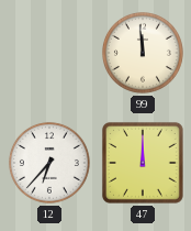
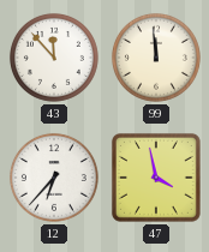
43: none -> 11:53 (54, 58)
47: 12:00 -> 3:58 (156, 178)
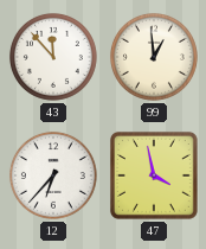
99: 11:59 -> 12:59 (154, 57)
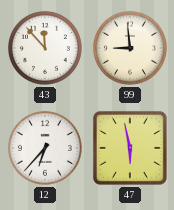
99: 12:59 -> 8:59 (130, 48)
47: 3:58 -> 5:58 (130, 148)
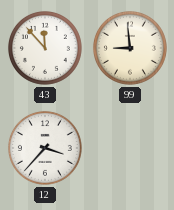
12: 6:37 -> 3:37 (45, 148)
47: 5:58 -> none (130, 148)
